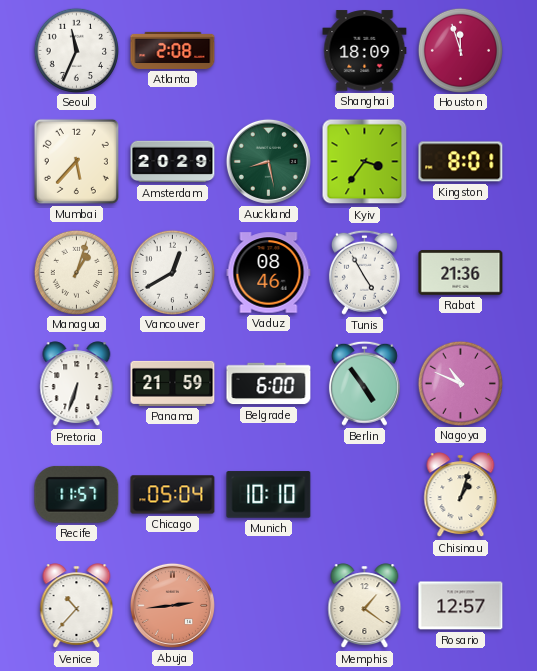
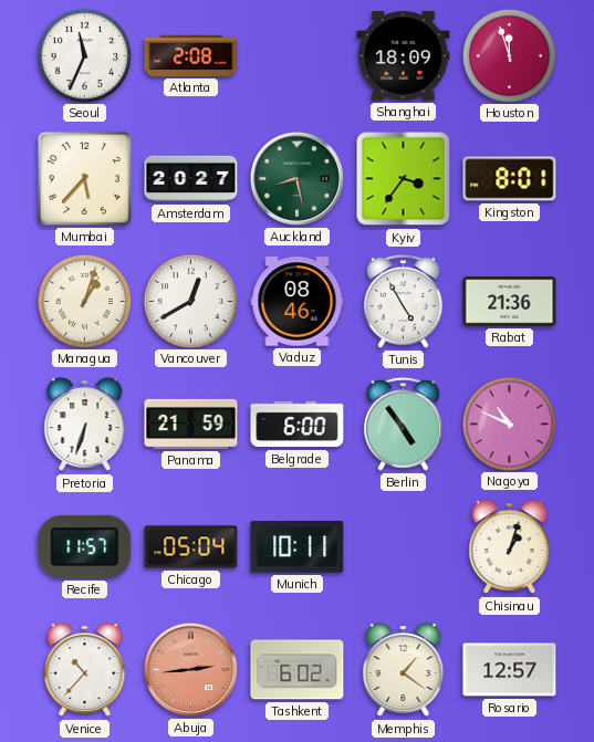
Amsterdam: 20:29 -> 20:27 (191, 179)
Munich: 10:10 -> 10:11 (298, 547)
Tashkent: none -> 6:02 (298, 670)
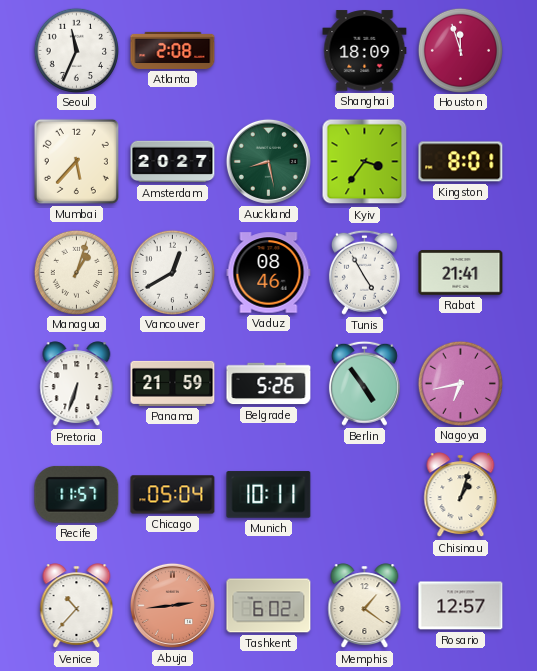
Rabat: 21:36 -> 21:41 (461, 273)
Belgrade: 6:00 -> 5:26 (269, 384)
Nagoya: 10:49 -> 6:43 (460, 383)
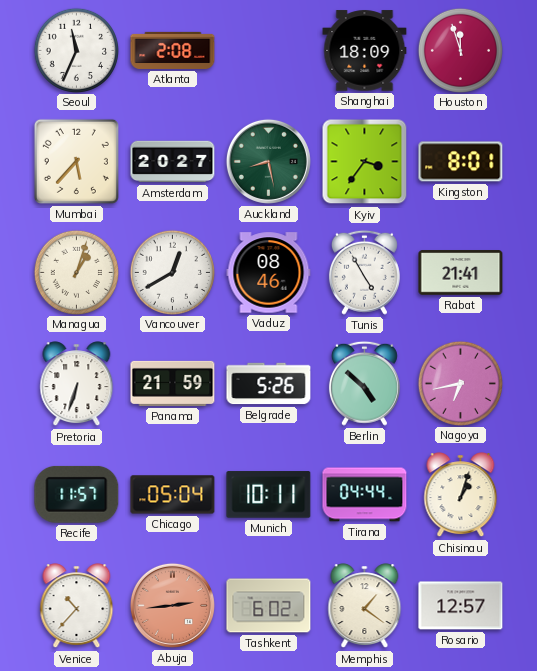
Berlin: 4:54 -> 4:52 (364, 383)
Tirana: none -> 04:44 (365, 495)
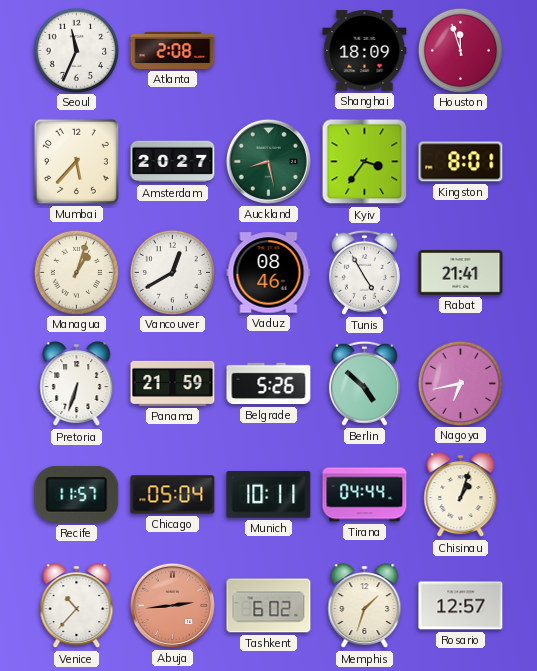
Memphis: 1:21 -> 1:33 (365, 606)
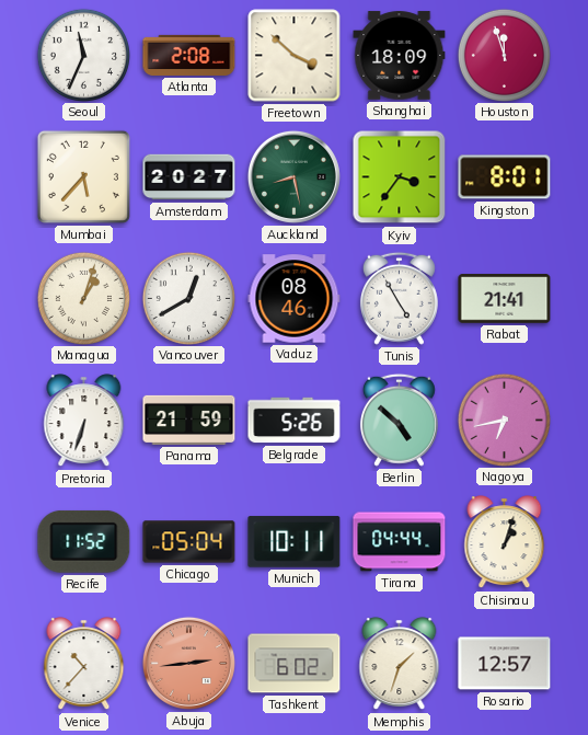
Freetown: none -> 3:52 (295, 56)
Recife: 11:57 -> 11:52 (84, 541)
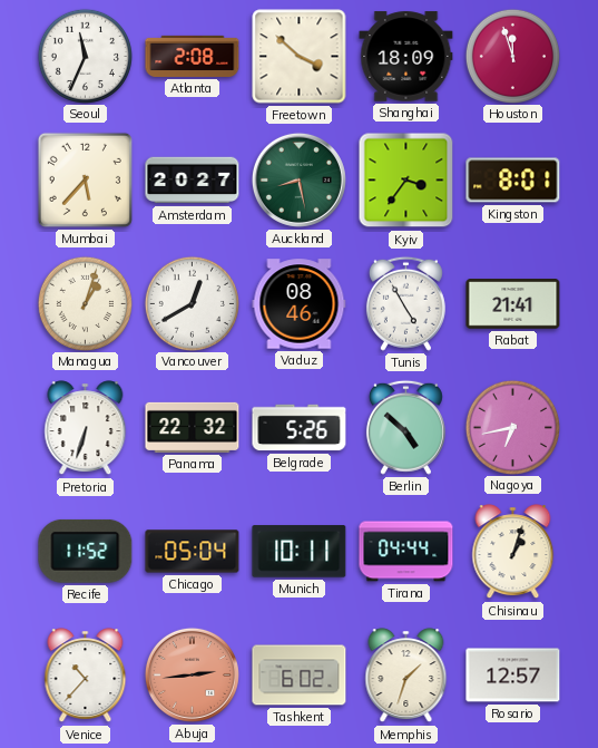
Panama: 21:59 -> 22:32 (193, 427)
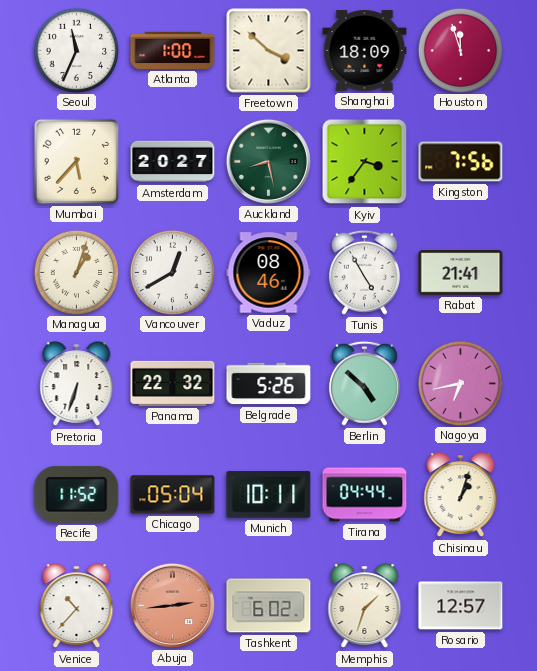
Atlanta: 2:08 -> 1:00 (173, 50)
Kingston: 8:01 -> 7:56 (461, 162)
